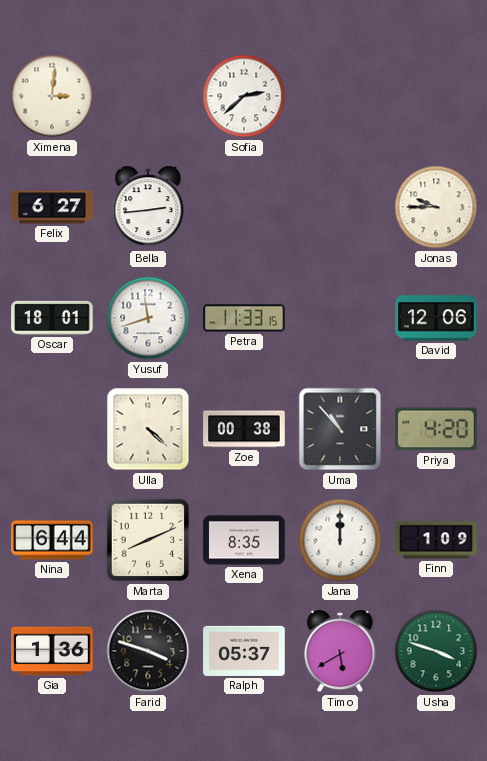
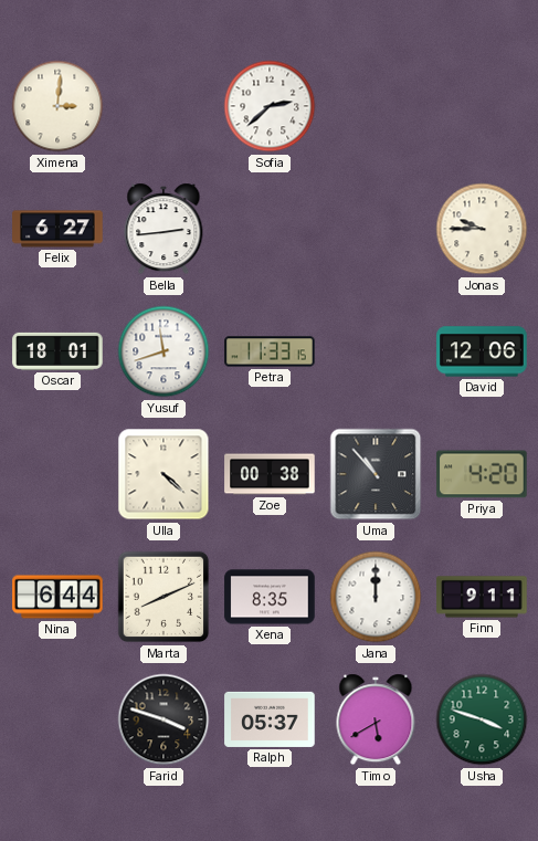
Finn: 1:09 -> 9:11 (482, 597)
Gia: 1:36 -> none (52, 651)
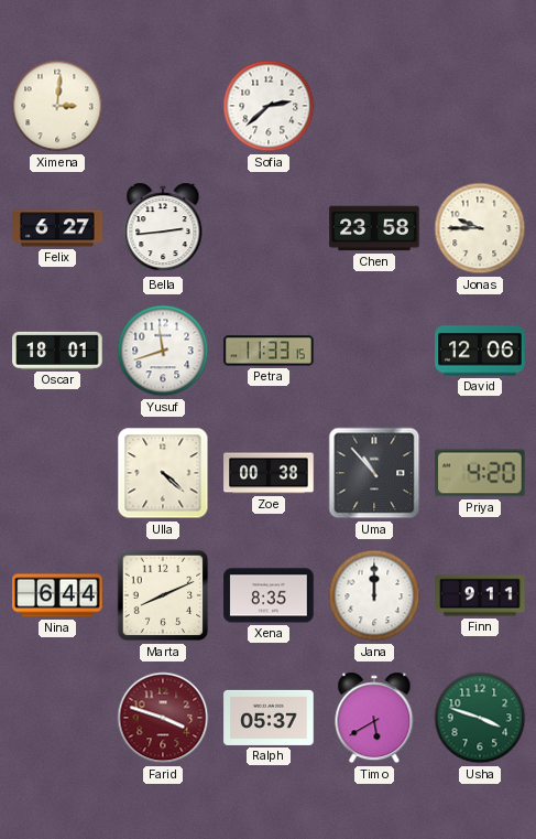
Chen: none -> 23:58 (374, 228)
Farid dial: black -> burgundy (163, 718)
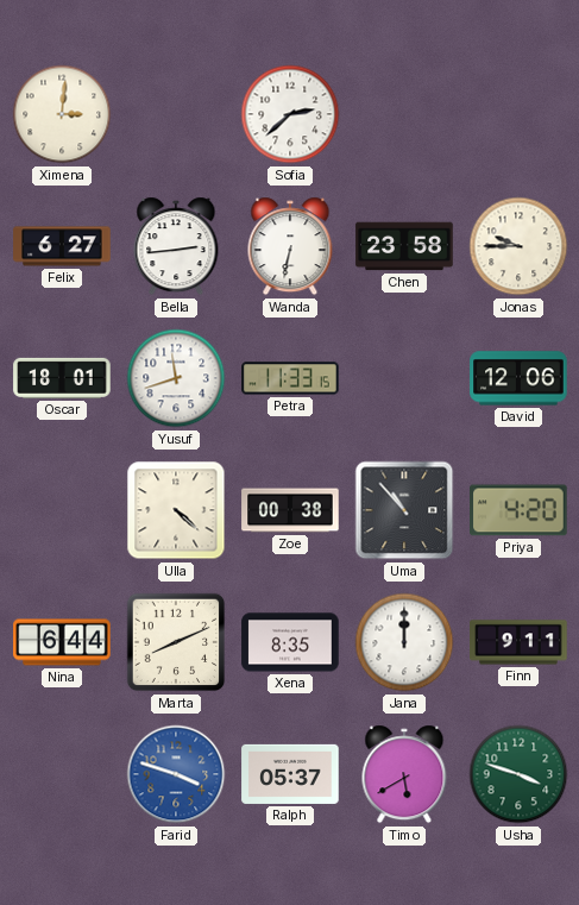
Wanda: none -> 6:32 (290, 246)
Farid dial: burgundy -> blue (176, 774)
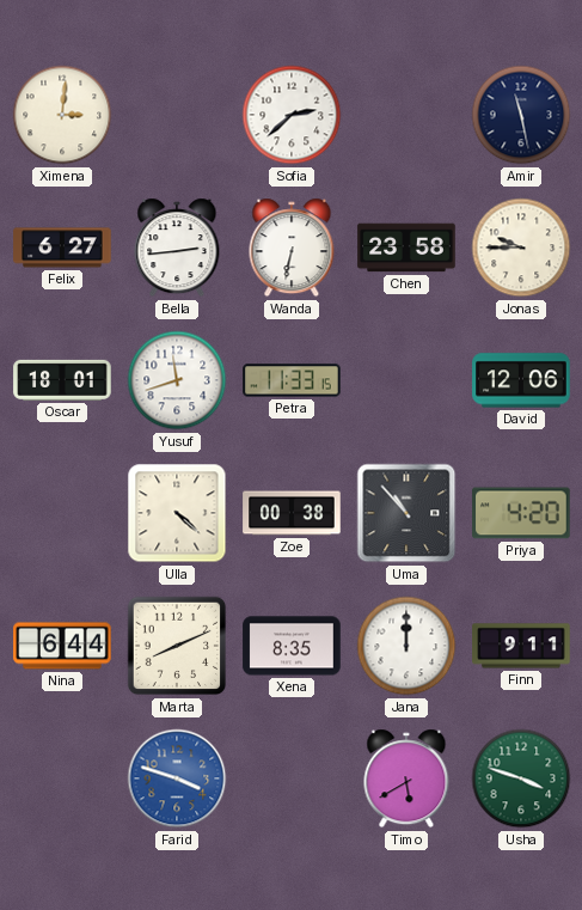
Amir: none -> 11:28 (521, 115)
Ralph: 05:37 -> none (290, 774)
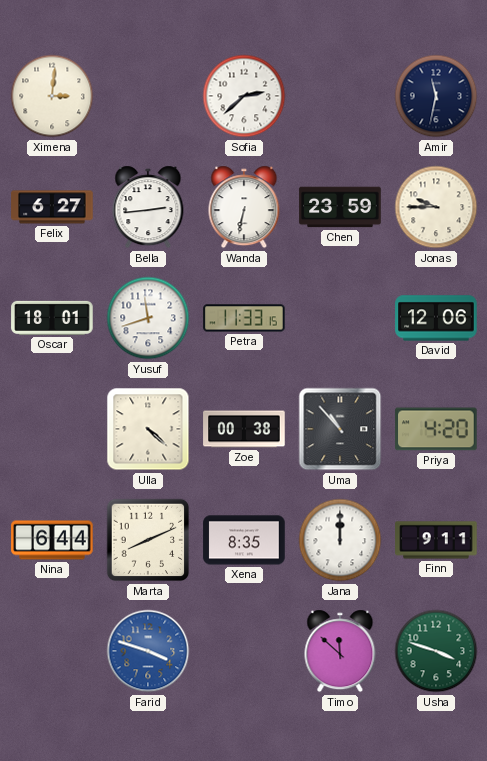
Amir: 11:28 -> 11:32 (436, 96)
Chen: 23:58 -> 23:59 (340, 207)
Timo: 5:40 -> 11:52 (340, 651)
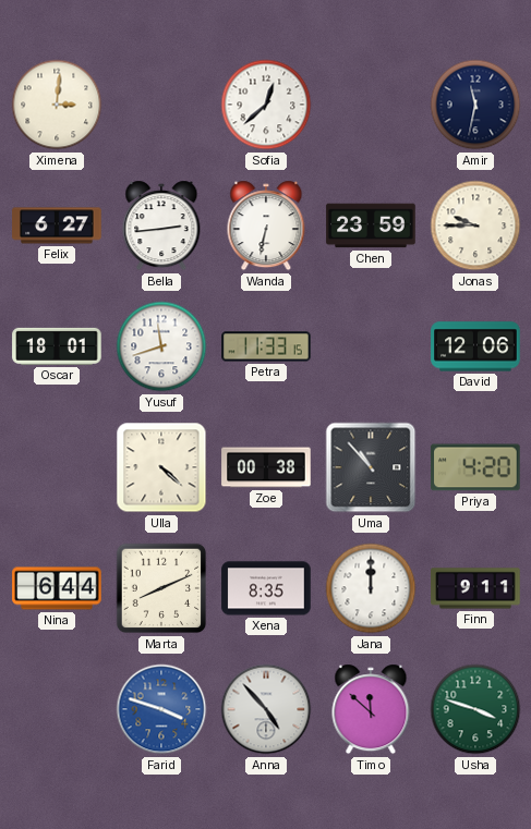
Sofia: 2:38 -> 12:38 (266, 105)
Anna: none -> 4:53 (266, 709)
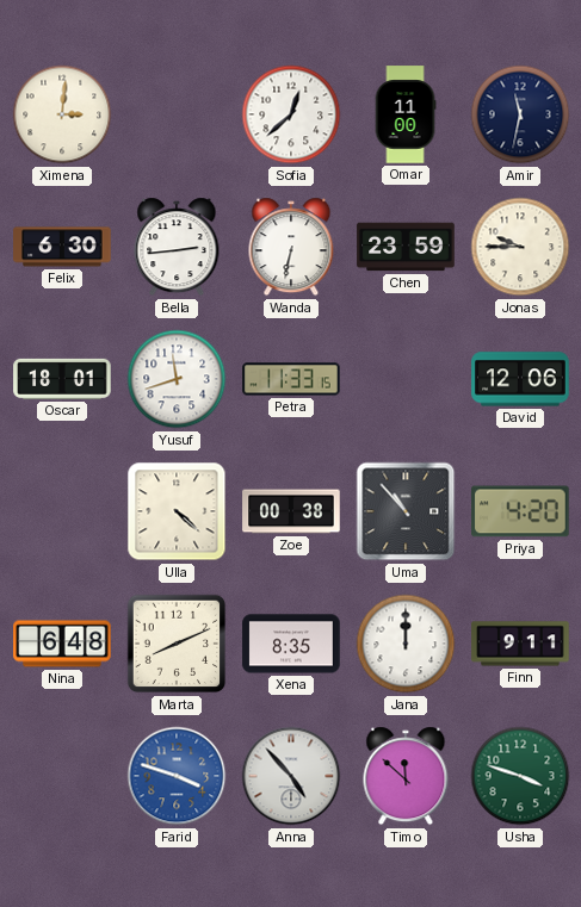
Omar: none -> 11:00 (406, 114)
Felix: 6:27 -> 6:30 (62, 247)
Nina: 6:44 -> 6:48 (62, 644)
